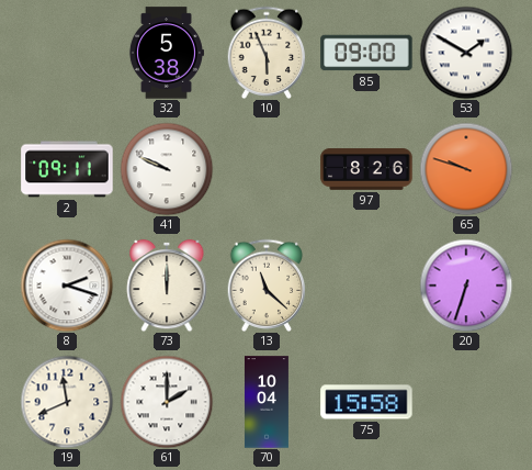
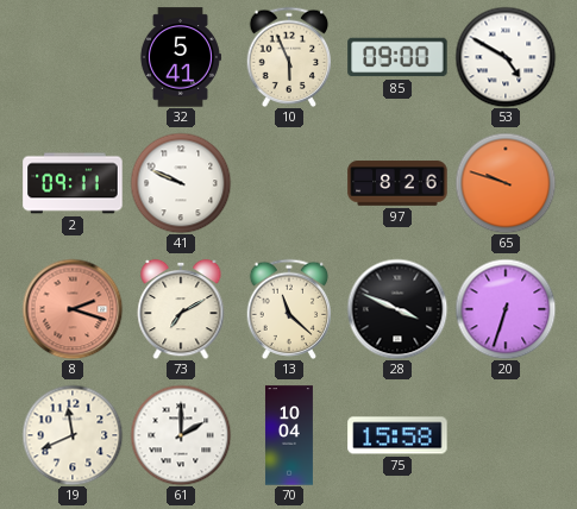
32: 5:38 -> 5:41 (180, 57)
53: 1:50 -> 4:50 (506, 57)
8 dial: white -> salmon (73, 309)
73: 12:00 -> 7:10 (181, 309)
28: none -> 3:49 (397, 309)
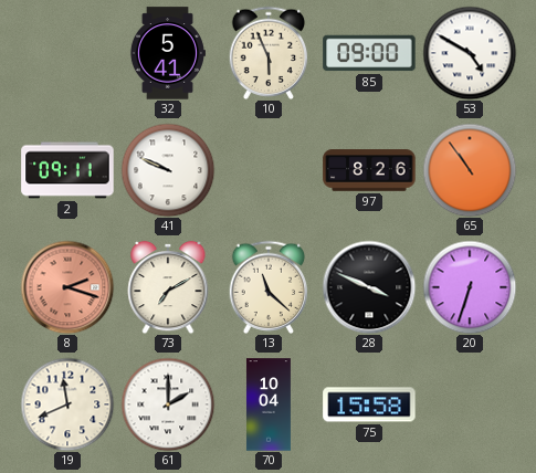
65: 9:48 -> 10:54 (470, 170)
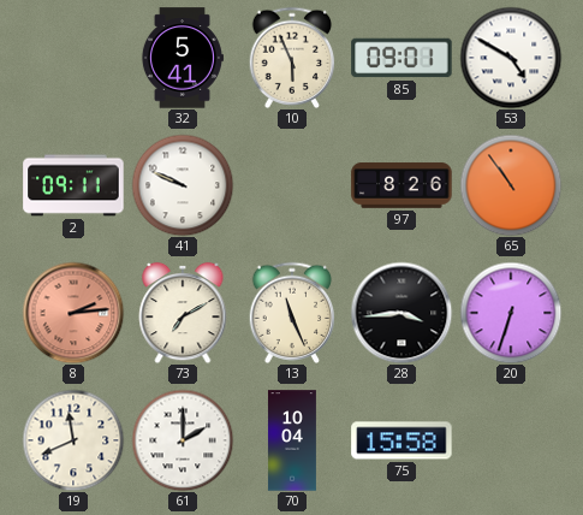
85: 09:00 -> 09:01 (401, 58)
8: 2:18 -> 2:14 (73, 313)
13: 11:22 -> 11:26 (292, 312)
28: 3:49 -> 3:44 (401, 313)
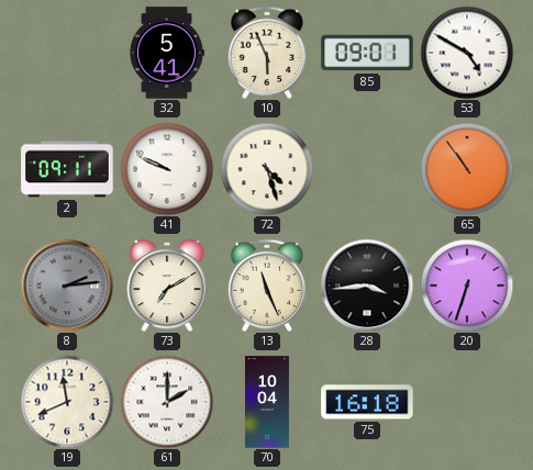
72: none -> 4:27 (267, 169)
97: 8:26 -> none (401, 185)
8 dial: salmon -> grey (67, 286)
75: 15:58 -> 16:18 (367, 402)
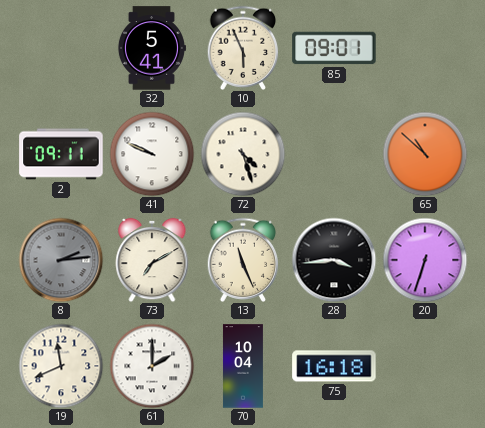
53: 4:50 -> none (467, 53)
65: 10:54 -> 10:52 (425, 154)
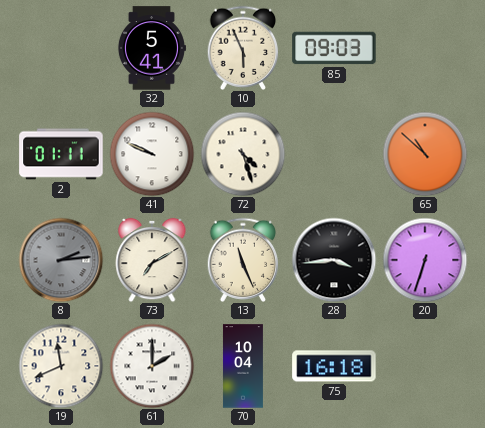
85: 09:01 -> 09:03 (334, 48)
2: 09:11 -> 01:11 (61, 154)
